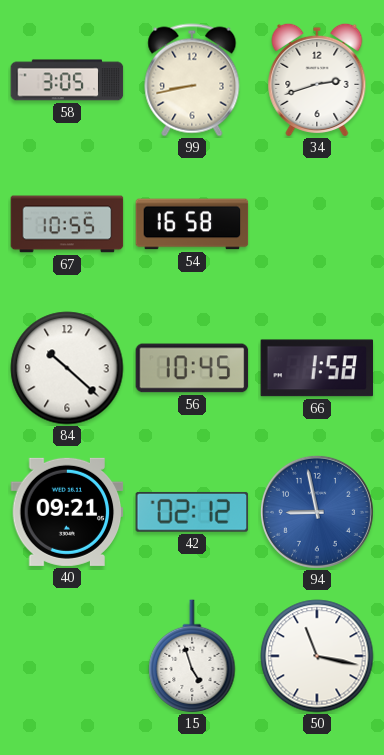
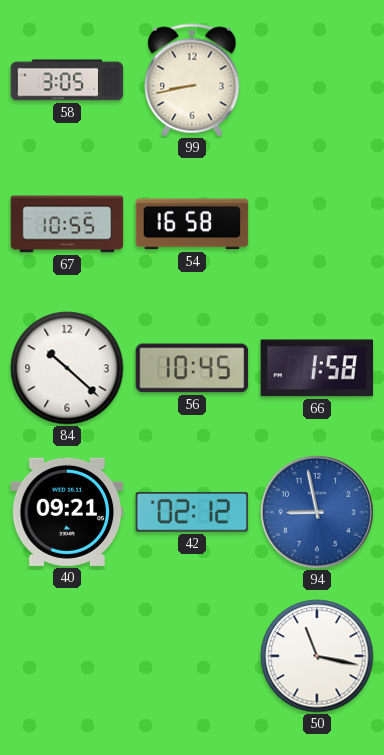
34: 2:42 -> none (317, 79)
15: 4:57 -> none (192, 656)
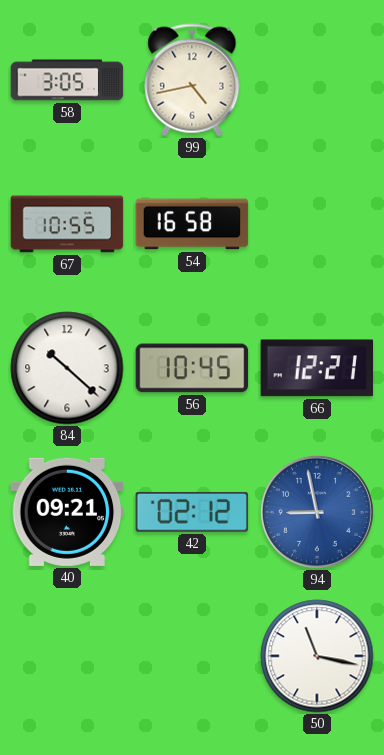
99: 8:43 -> 4:43 (192, 80)
66: 1:58 -> 12:21 (317, 368)
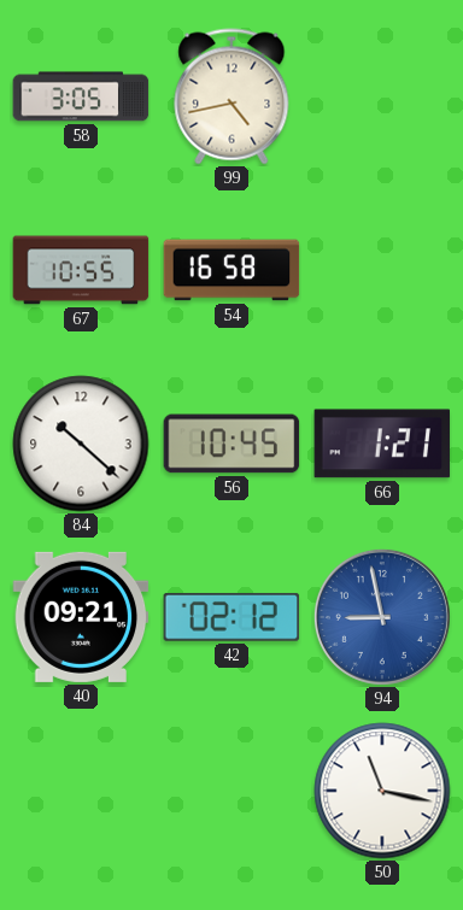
66: 12:21 -> 1:21 (382, 444)
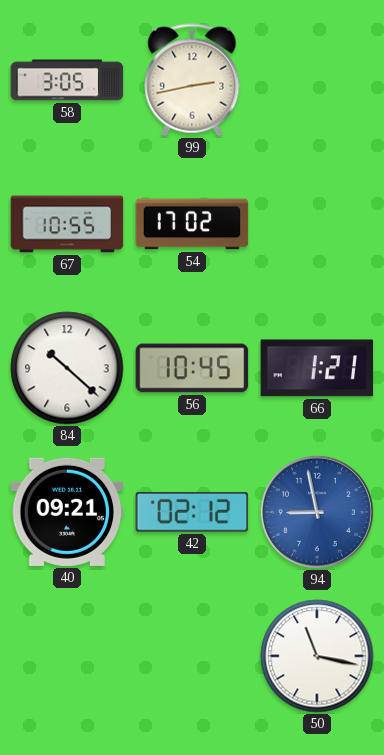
99: 4:43 -> 2:43 (192, 80)
54: 16:58 -> 17:02 (192, 224)
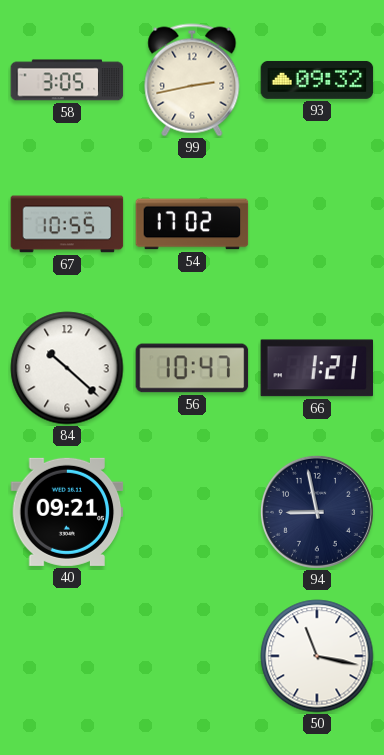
93: none -> 09:32 (317, 80)
56: 10:45 -> 10:47 (192, 368)
42: 02:12 -> none (192, 512)
94 dial: blue -> navy (317, 512)
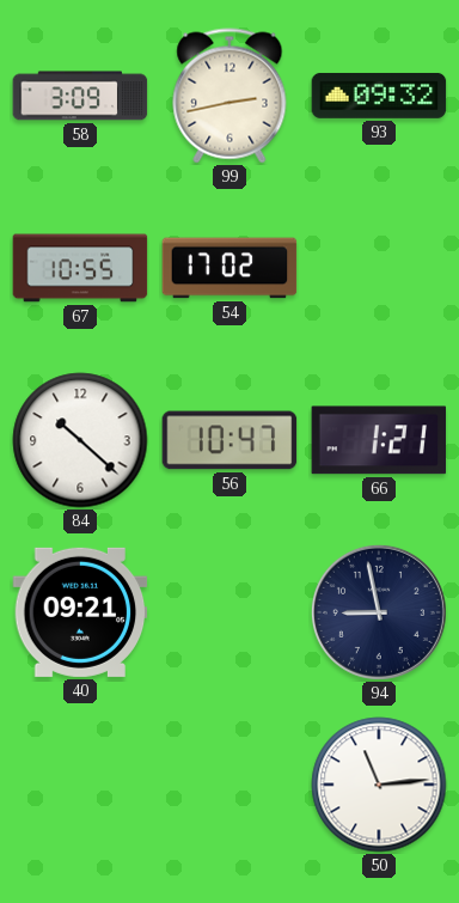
58: 3:05 -> 3:09 (80, 96)
50: 11:17 -> 11:14 (379, 785)
